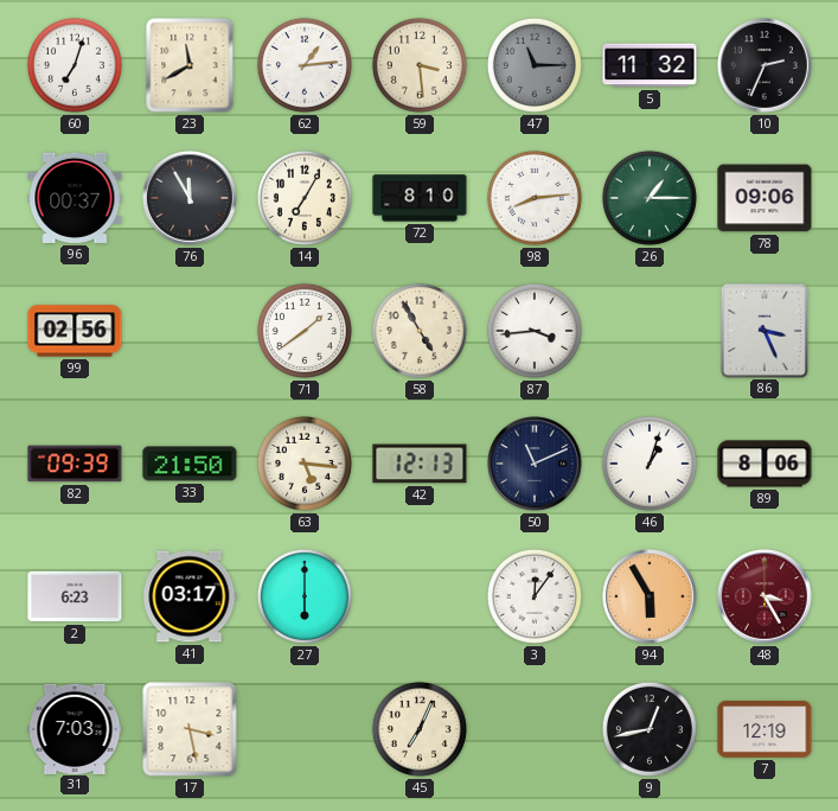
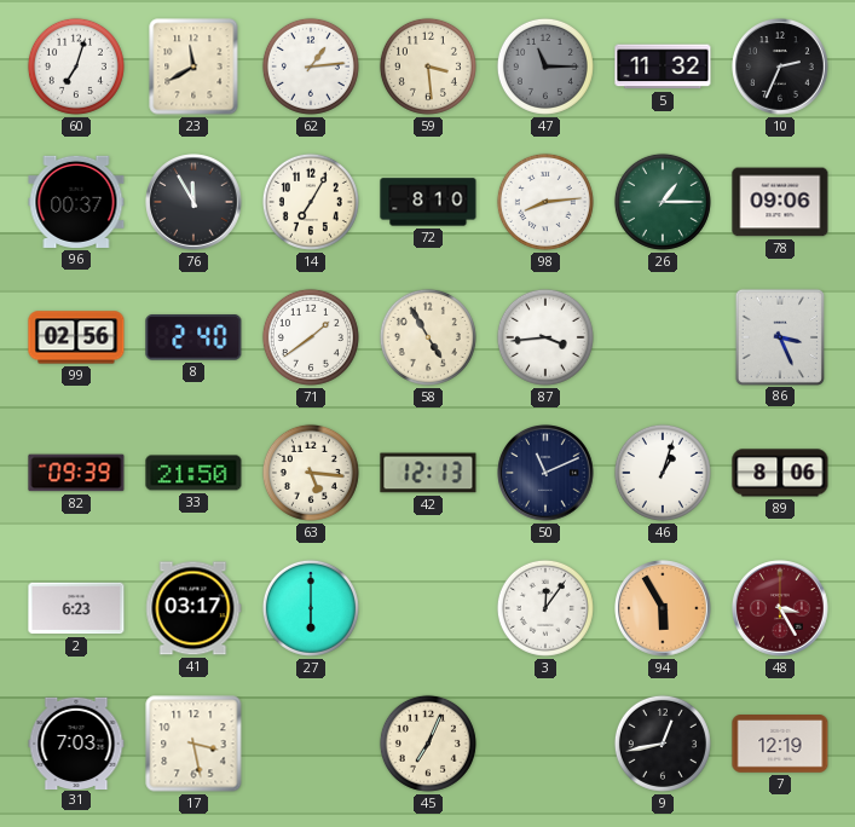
8: none -> 2:40 (193, 337)
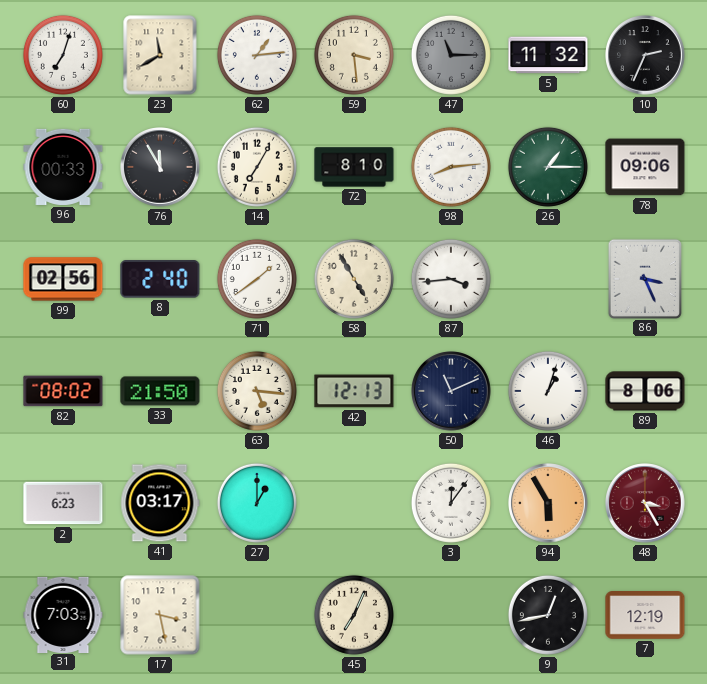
96: 00:37 -> 00:33 (63, 167)
82: 09:39 -> 08:02 (63, 391)
27: 6:00 -> 1:00 (257, 503)
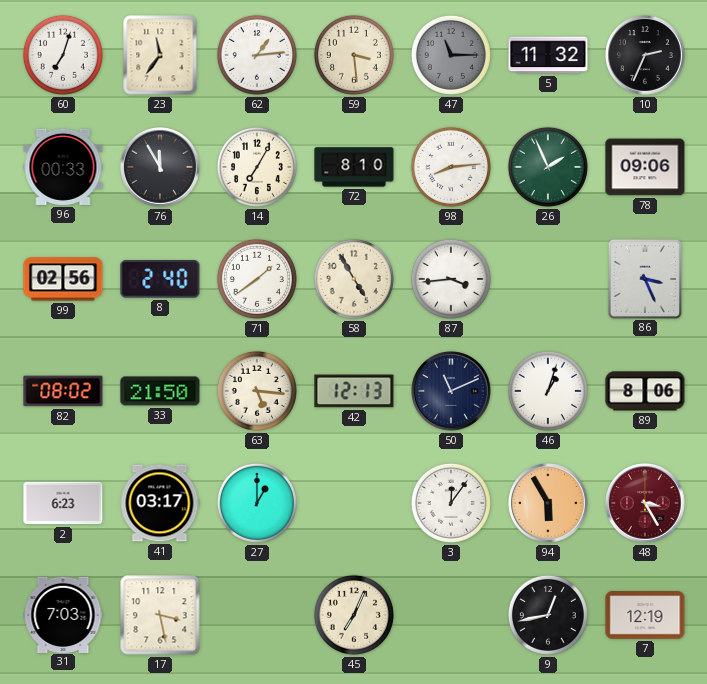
23: 11:40 -> 11:36 (160, 55)
26: 1:15 -> 1:56 (548, 167)
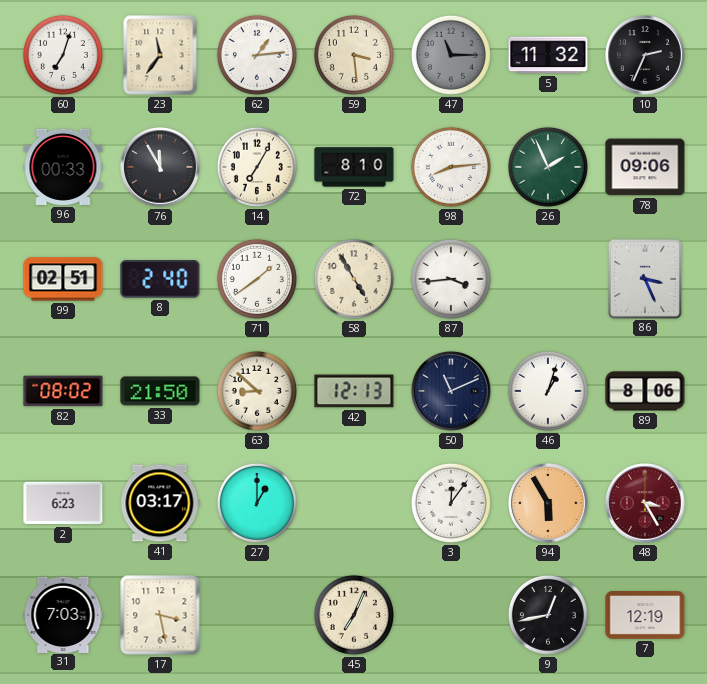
99: 02:56 -> 02:51 (63, 279)
63: 5:16 -> 8:52 (257, 391)
